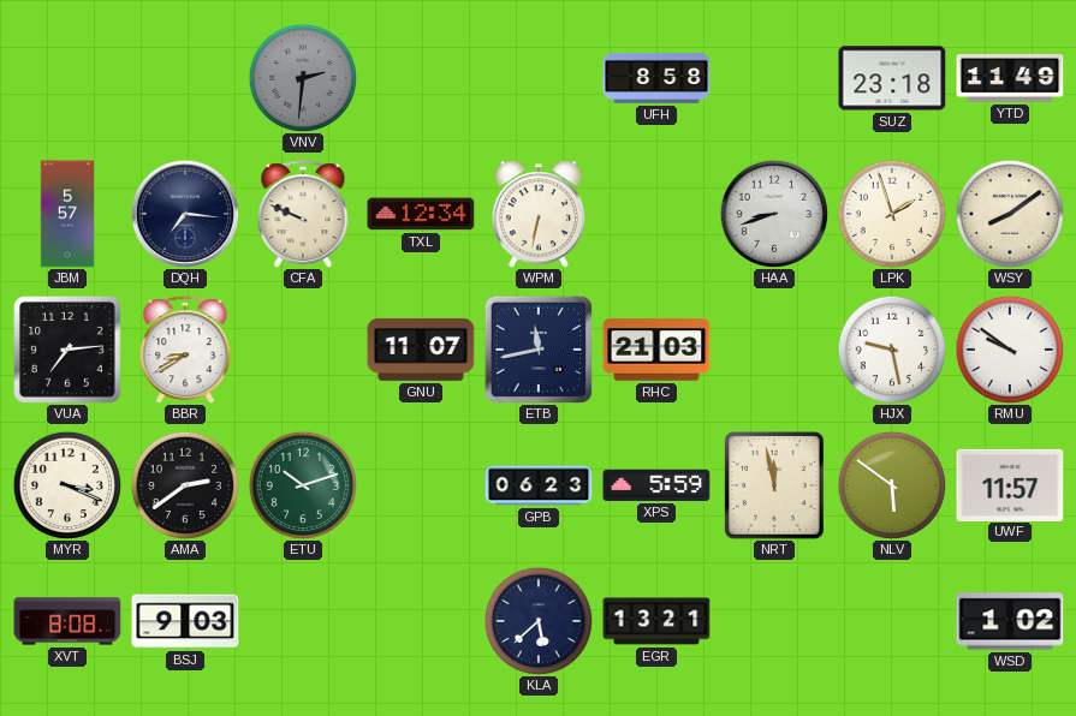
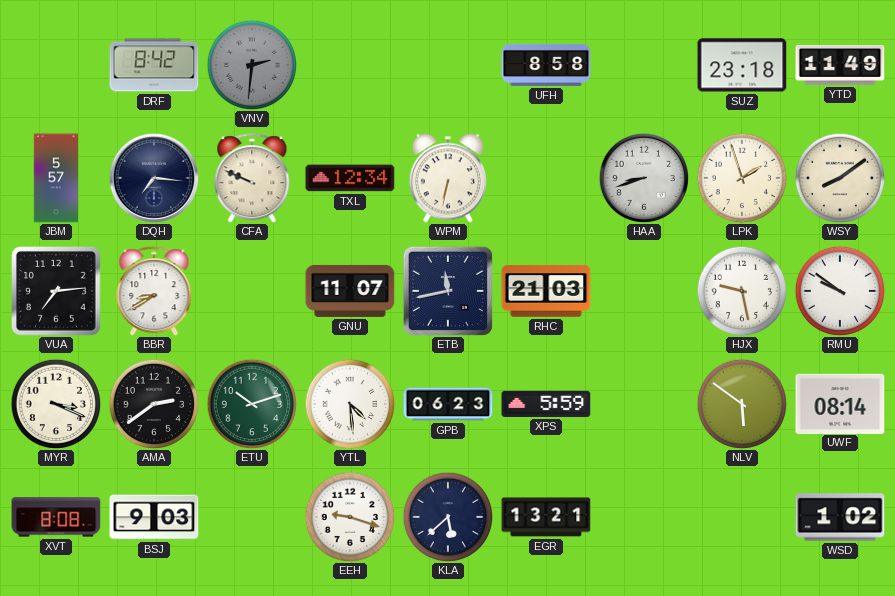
DRF: none -> 8:42 (154, 65)
YTL: none -> 4:29 (350, 404)
NRT: 11:58 -> none (775, 487)
UWF: 11:57 -> 08:14 (840, 403)
EEH: none -> 9:18 (350, 517)
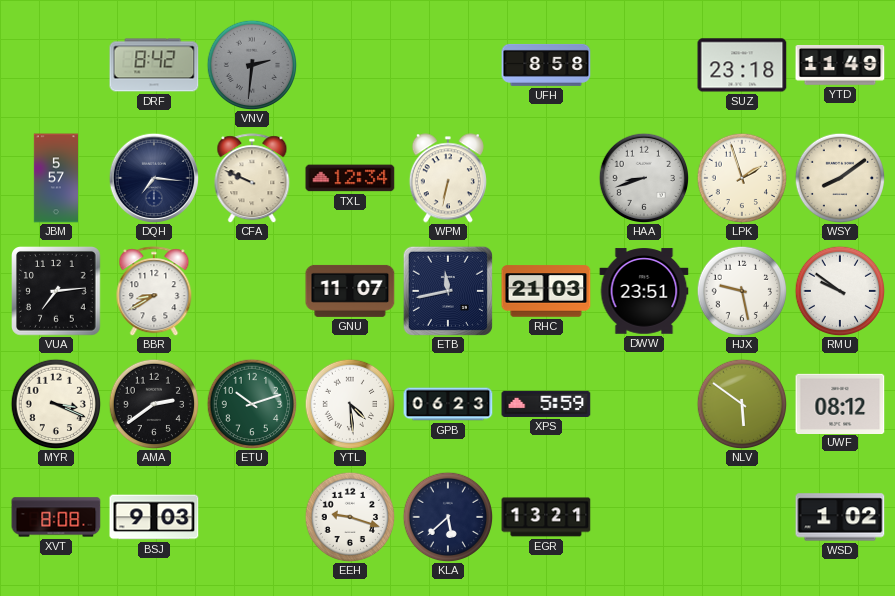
DWW: none -> 23:51 (644, 291)
UWF: 08:14 -> 08:12 (840, 403)
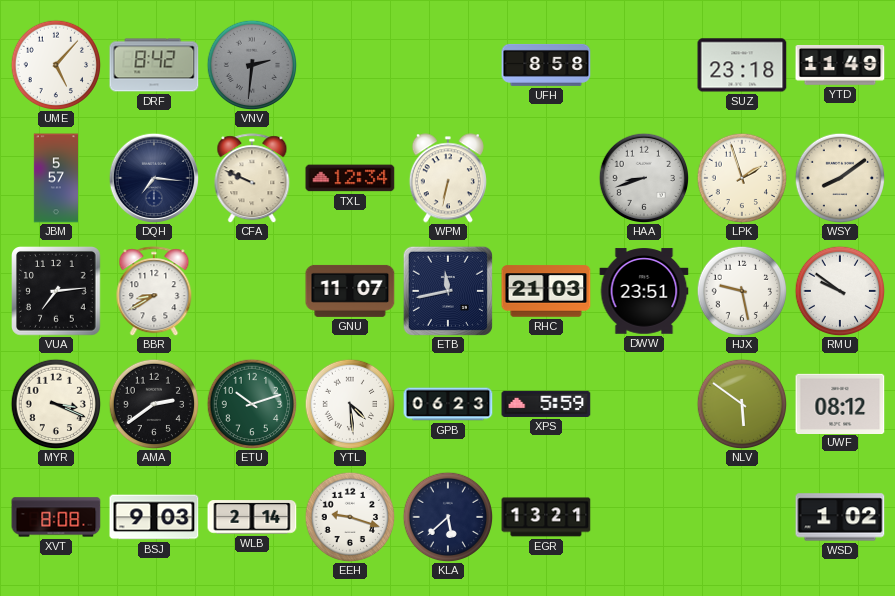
UME: none -> 5:07 (56, 65)
WLB: none -> 2:14 (252, 517)
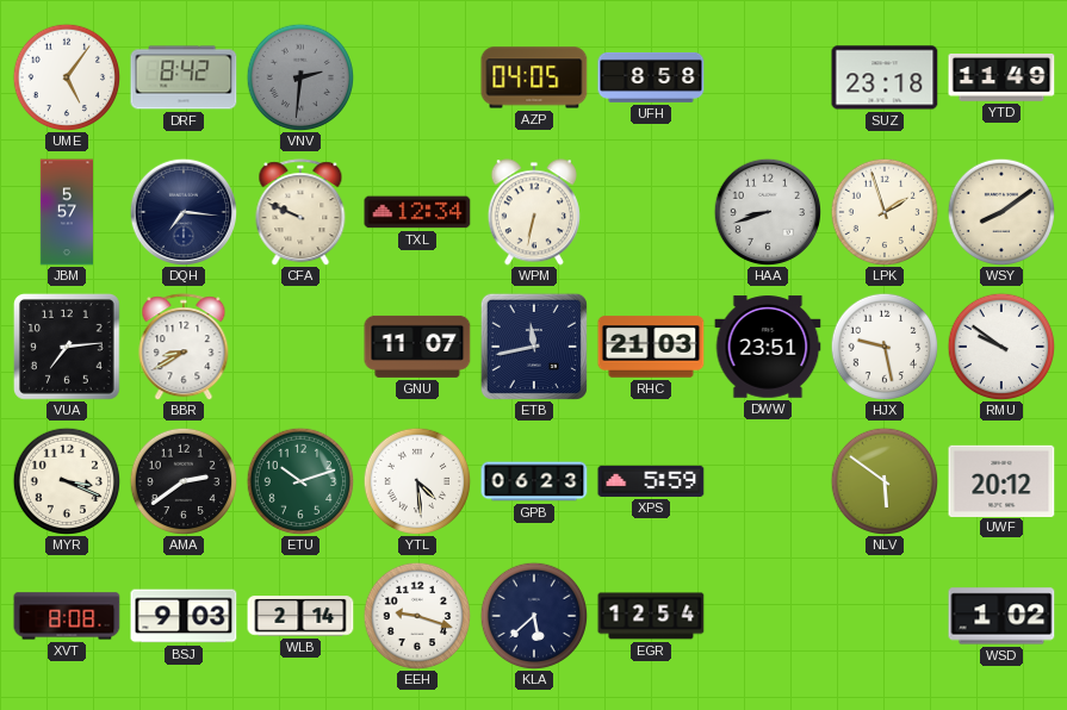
UME: 5:07 -> 5:06 (67, 77)
AZP: none -> 04:05 (534, 77)
UWF: 08:12 -> 20:12 (1001, 480)
EGR: 13:21 -> 12:54 (651, 616)
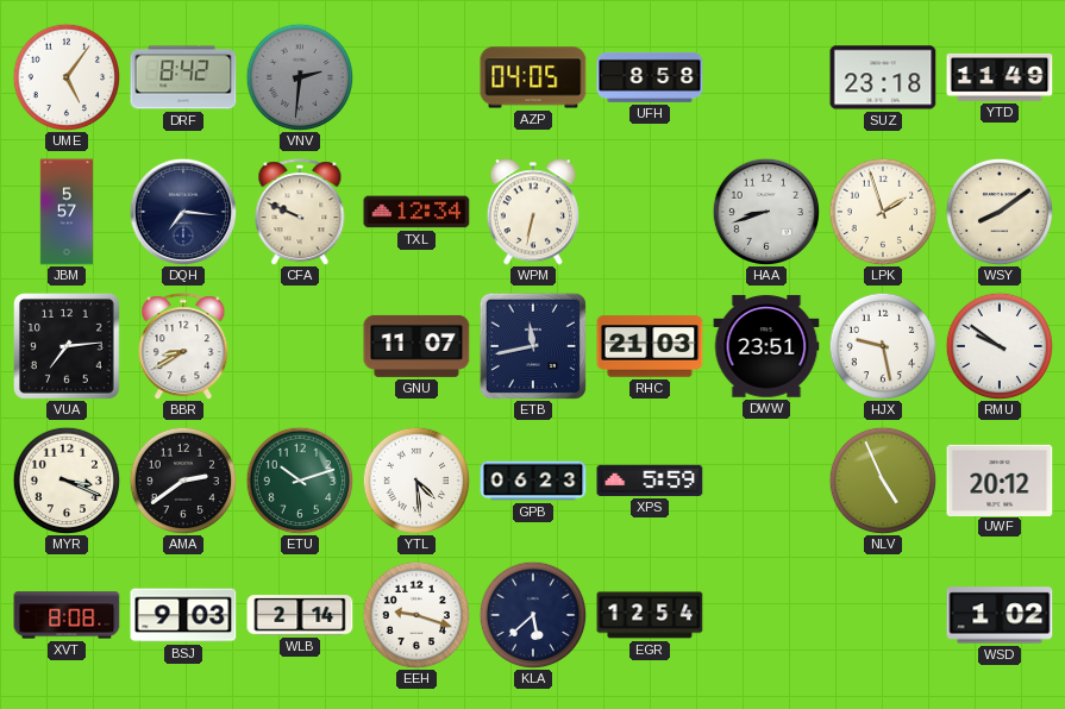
NLV: 5:51 -> 4:56 (883, 481)
